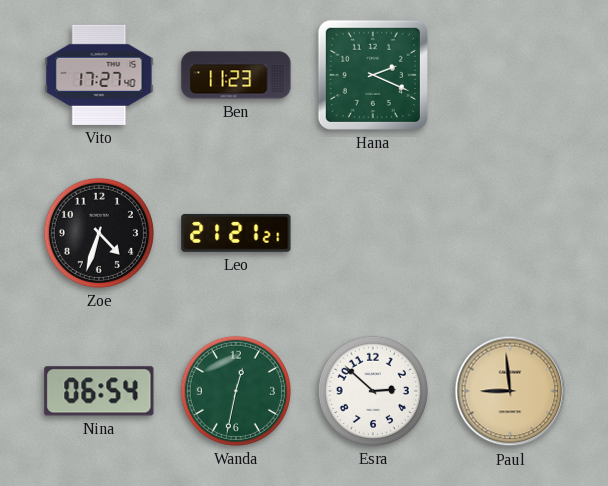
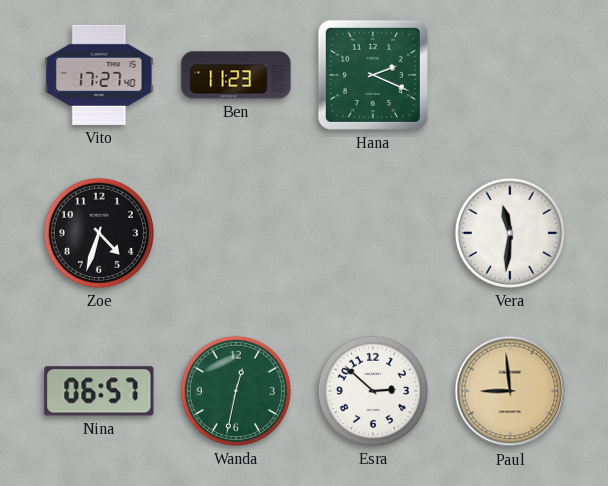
Leo: 21:21 -> none (236, 233)
Vera: none -> 11:31 (510, 233)
Nina: 06:54 -> 06:57 (99, 391)
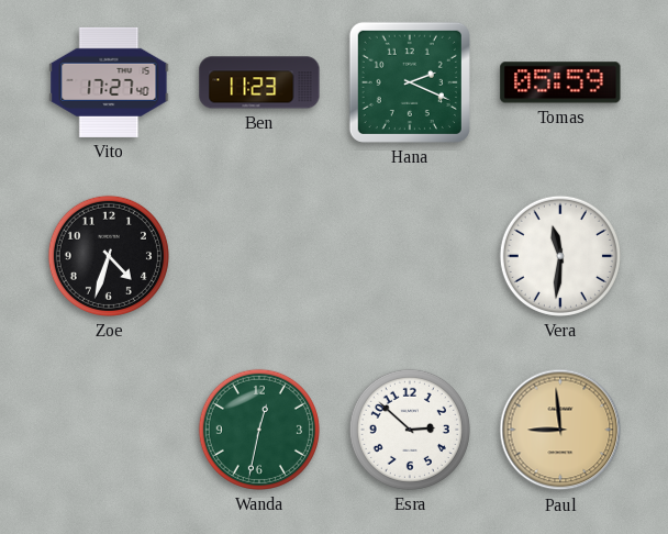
Tomas: none -> 05:59 (560, 82)
Nina: 06:57 -> none (99, 391)
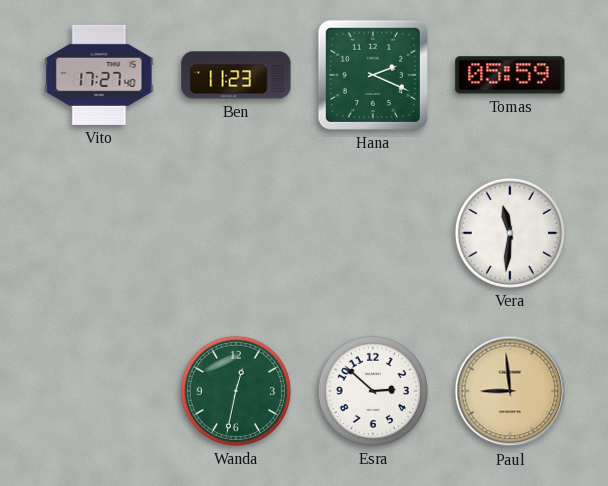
Zoe: 4:33 -> none (109, 256)
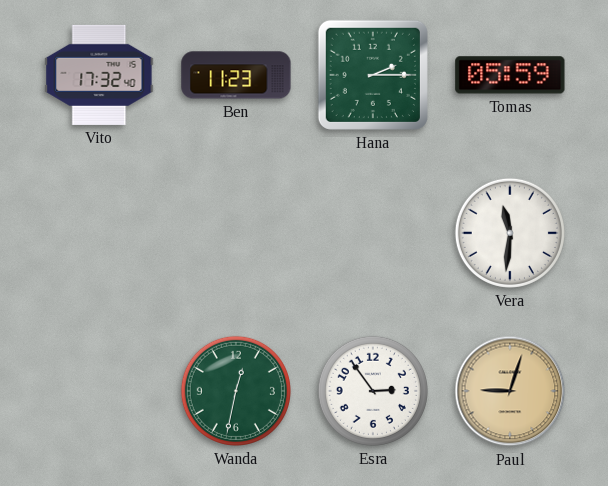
Vito: 17:27 -> 17:32 (99, 75)
Hana: 2:19 -> 2:15 (373, 75)
Esra: 2:52 -> 2:54 (373, 391)
Paul: 8:59 -> 9:03 (510, 391)
